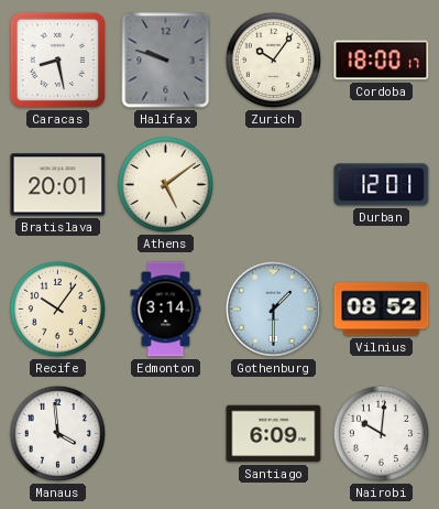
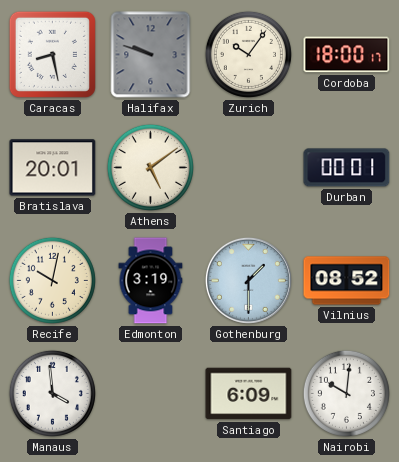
Durban: 12:01 -> 00:01 (347, 168)
Recife: 10:06 -> 10:02 (52, 280)
Edmonton: 3:14 -> 3:19 (151, 281)
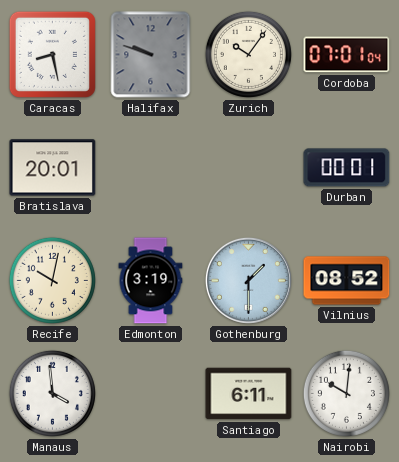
Cordoba: 18:00 -> 07:01 (347, 55)
Athens: 5:09 -> none (150, 167)
Santiago: 6:09 -> 6:11 (249, 394)
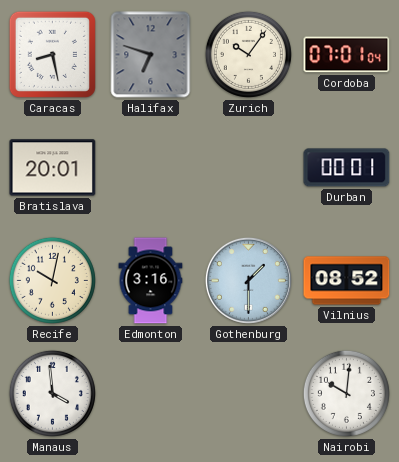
Halifax: 9:48 -> 6:48 (151, 55)
Edmonton: 3:19 -> 3:16 (151, 281)
Santiago: 6:11 -> none (249, 394)
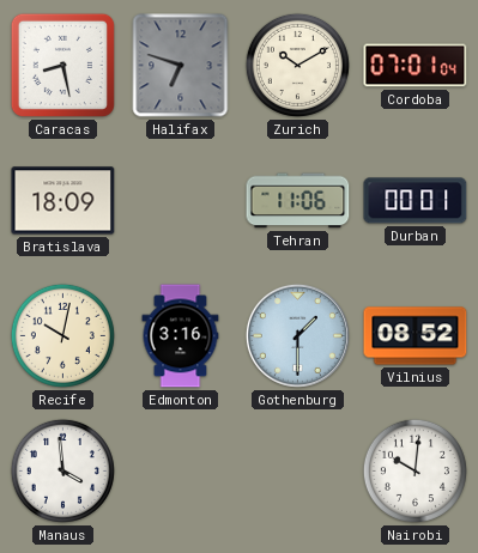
Zurich: 10:06 -> 10:10 (297, 65)
Bratislava: 20:01 -> 18:09 (63, 201)
Tehran: none -> 11:06 (298, 201)
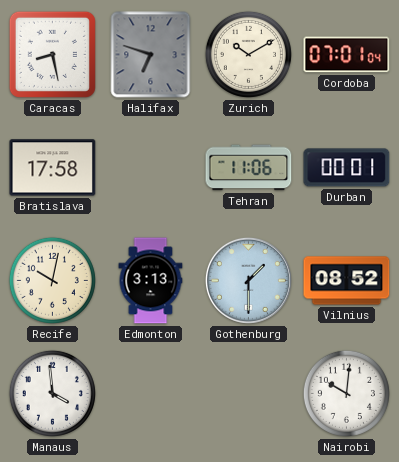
Bratislava: 18:09 -> 17:58 (53, 168)
Edmonton: 3:16 -> 3:13 (151, 281)
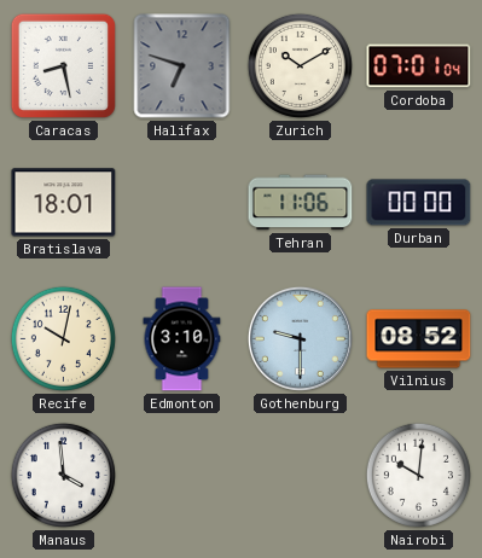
Bratislava: 17:58 -> 18:01 (64, 203)
Durban: 00:01 -> 00:00 (419, 203)
Edmonton: 3:13 -> 3:10 (182, 339)
Gothenburg: 1:30 -> 9:30 (300, 338)
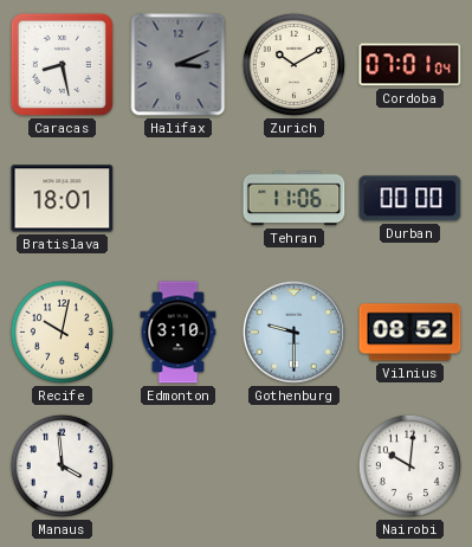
Halifax: 6:48 -> 3:11 (179, 65)
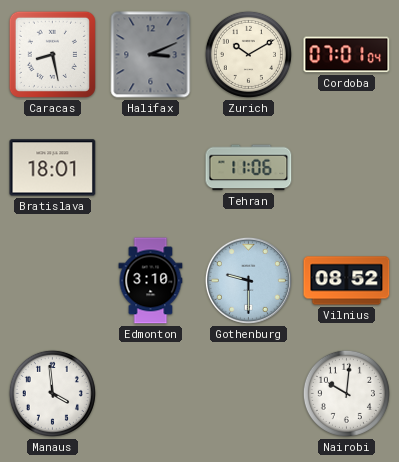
Durban: 00:00 -> none (410, 199)
Recife: 10:02 -> none (62, 332)
